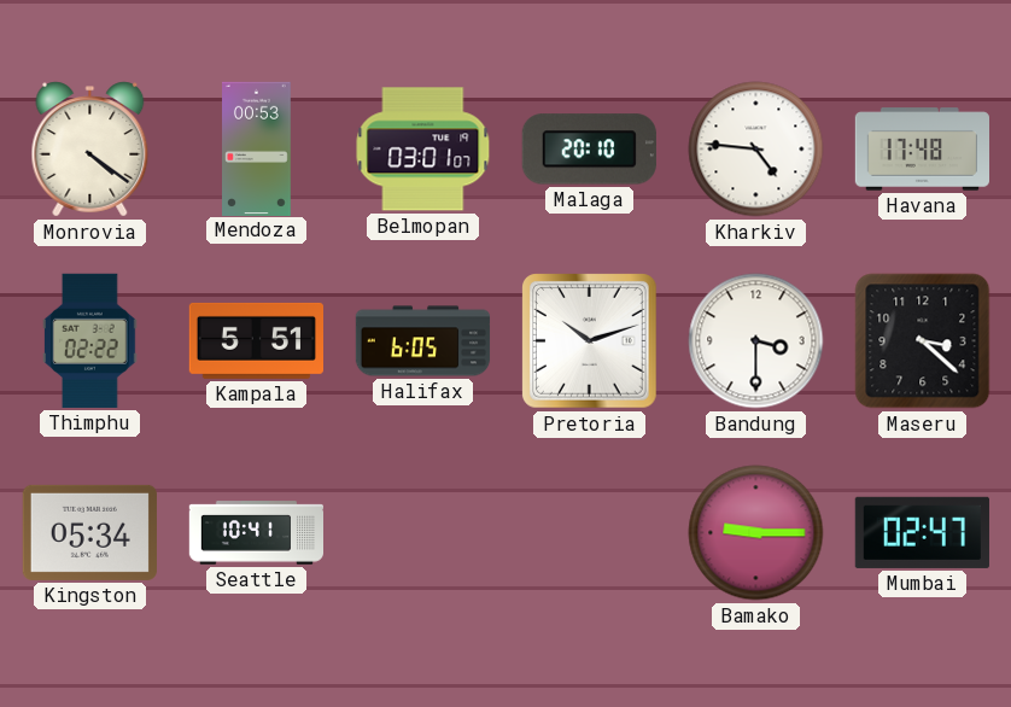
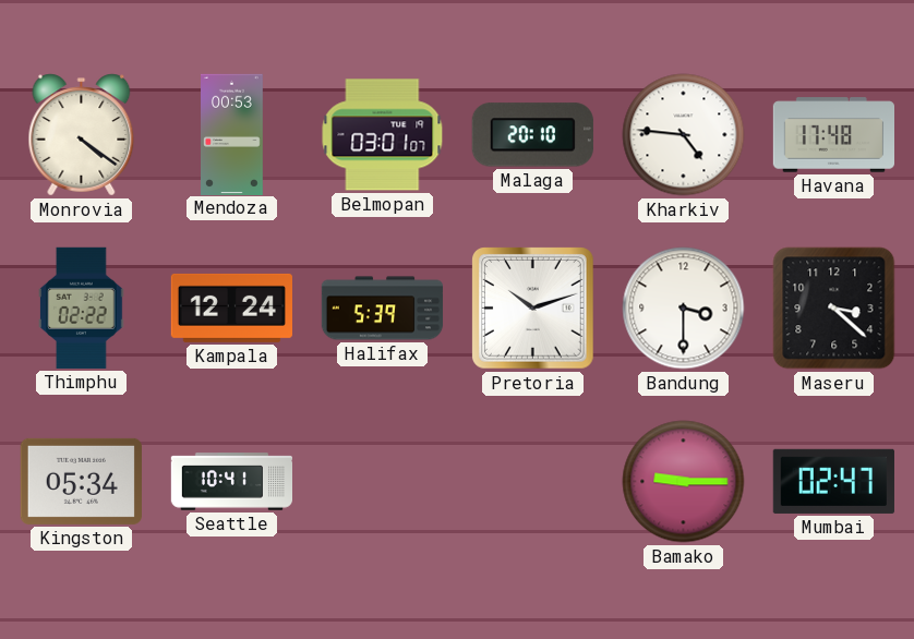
Kampala: 5:51 -> 12:24 (231, 308)
Halifax: 6:05 -> 5:39 (383, 309)
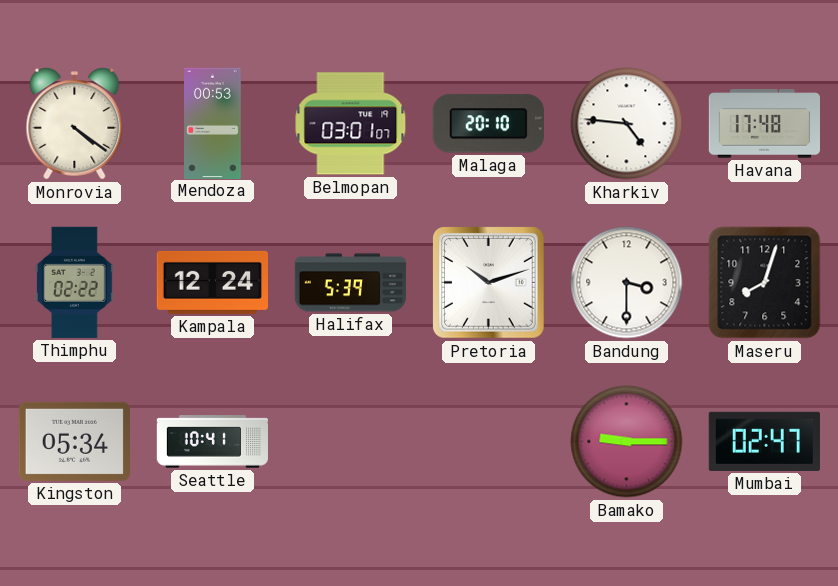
Maseru: 3:22 -> 8:03 (765, 283)
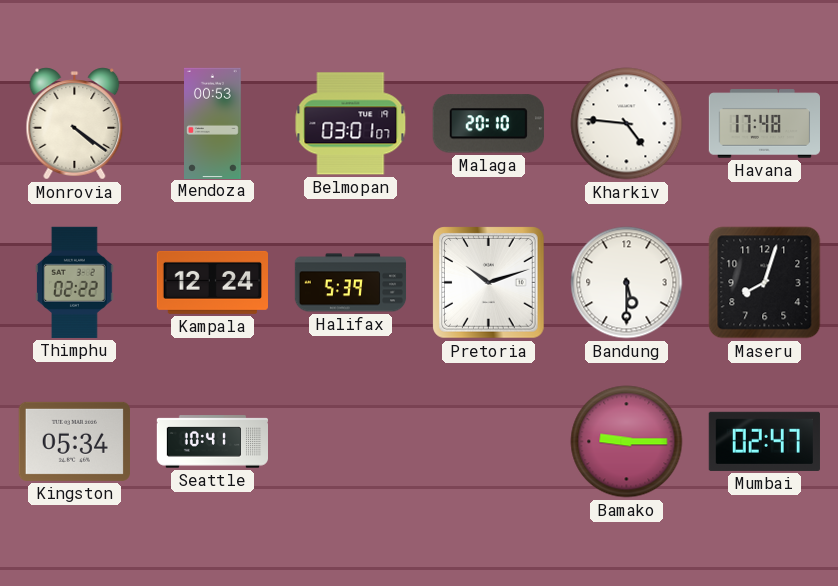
Bandung: 3:30 -> 5:30 (627, 283)
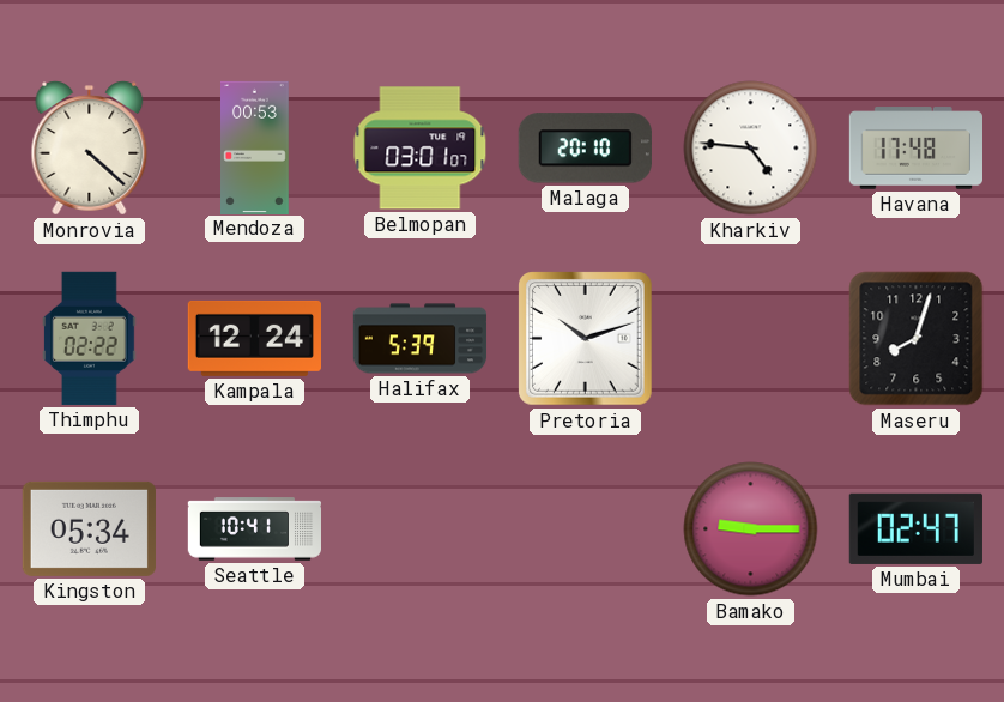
Monrovia: 4:21 -> 4:22 (90, 149)
Bandung: 5:30 -> none (627, 283)
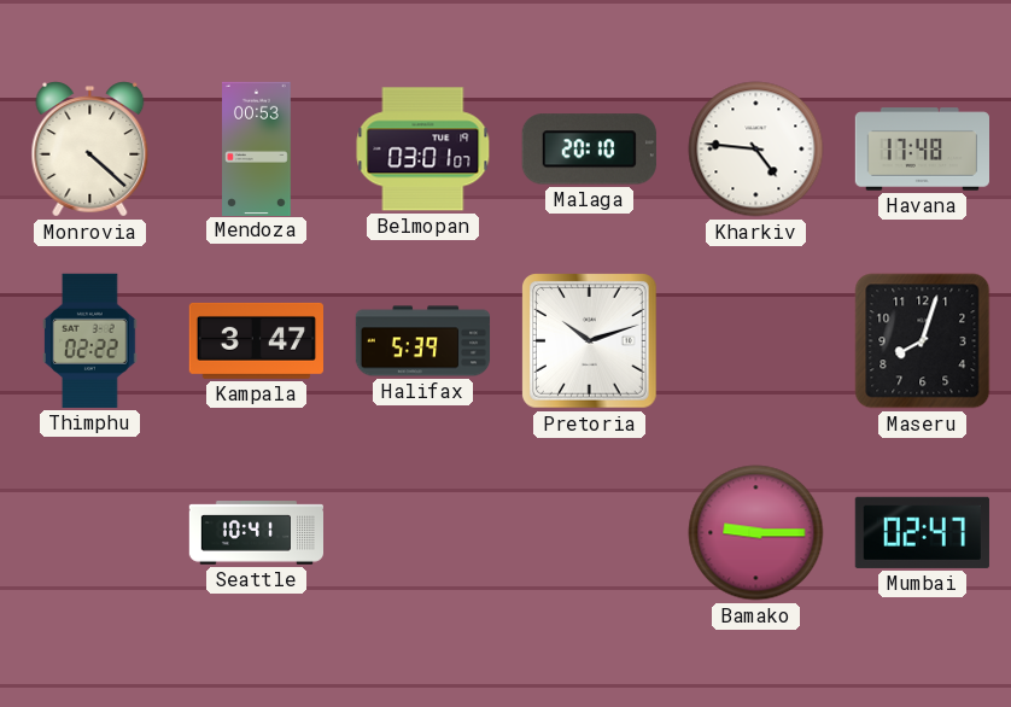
Kampala: 12:24 -> 3:47 (256, 340)
Kingston: 05:34 -> none (89, 528)
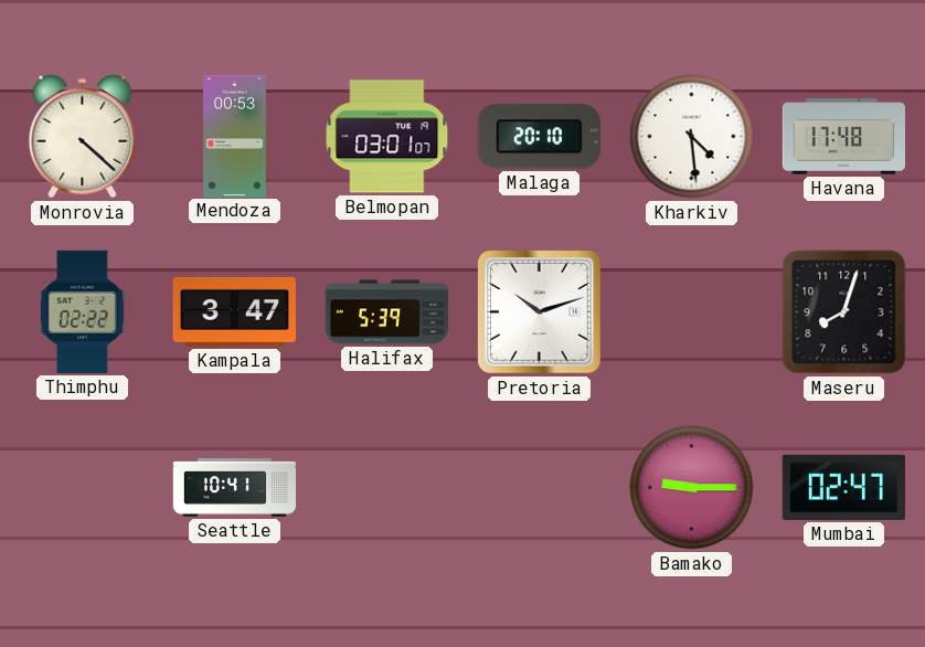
Kharkiv: 4:46 -> 4:29 (692, 137)
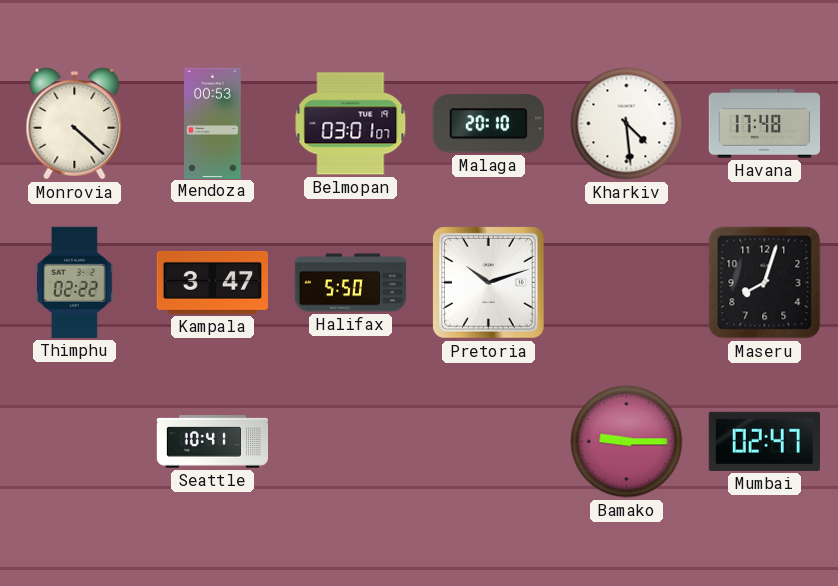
Halifax: 5:39 -> 5:50 (351, 283)
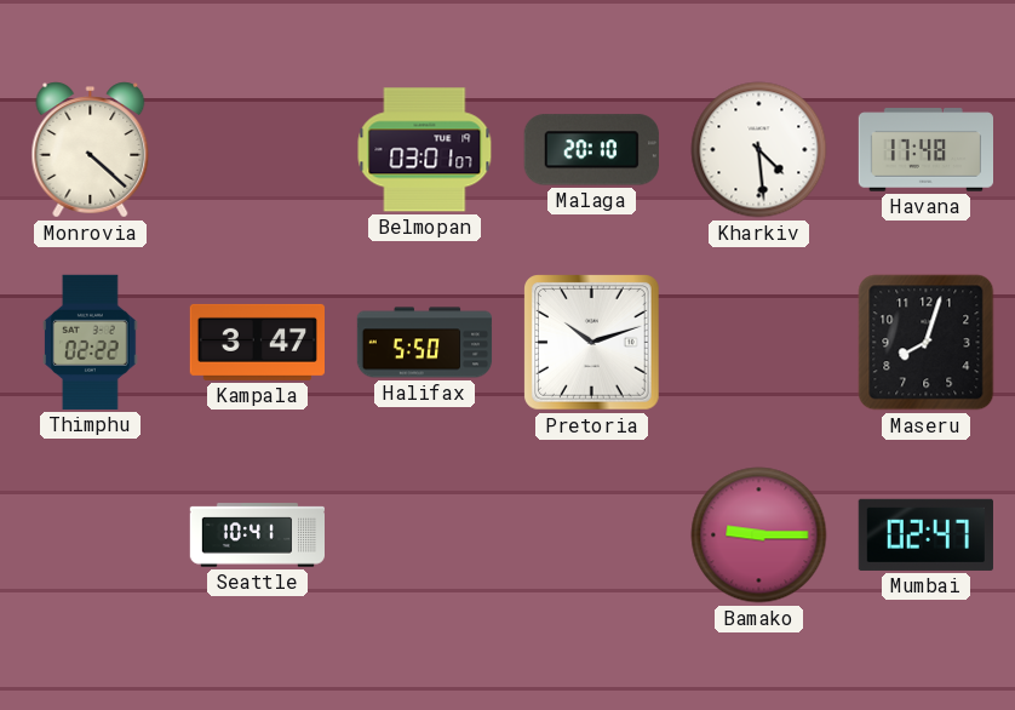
Mendoza: 00:53 -> none (213, 123)
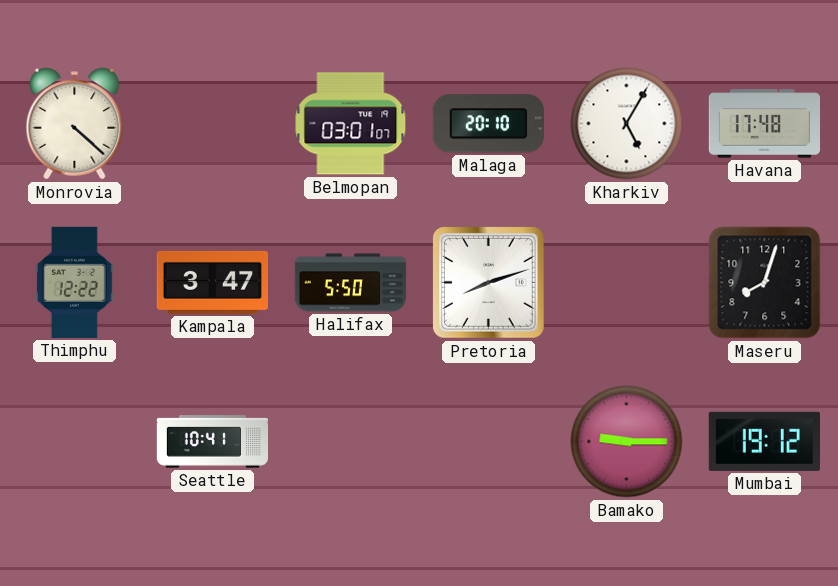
Kharkiv: 4:29 -> 5:05 (627, 124)
Thimphu: 02:22 -> 12:22 (75, 282)
Pretoria: 10:12 -> 8:12 (489, 283)
Mumbai: 02:47 -> 19:12 (764, 441)
